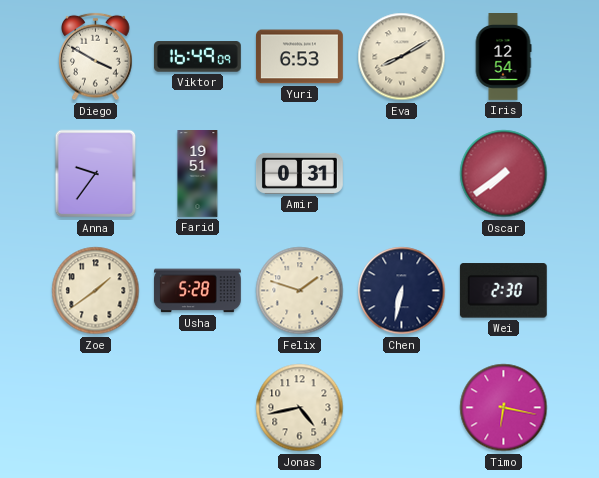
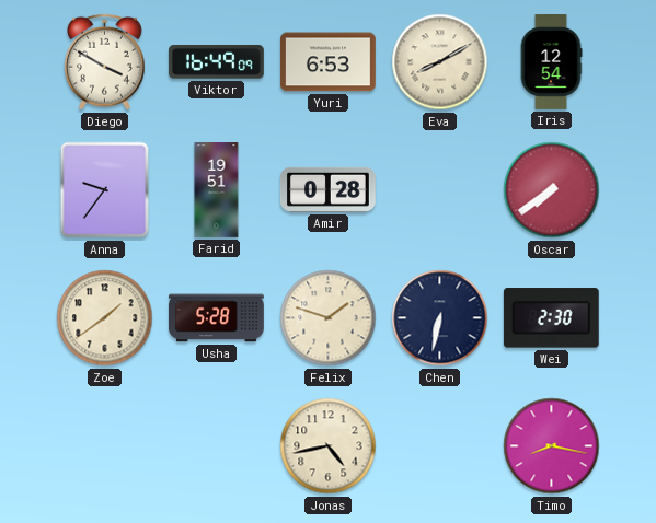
Amir: 0:31 -> 0:28 (329, 189)
Timo: 6:17 -> 8:17 (552, 446)
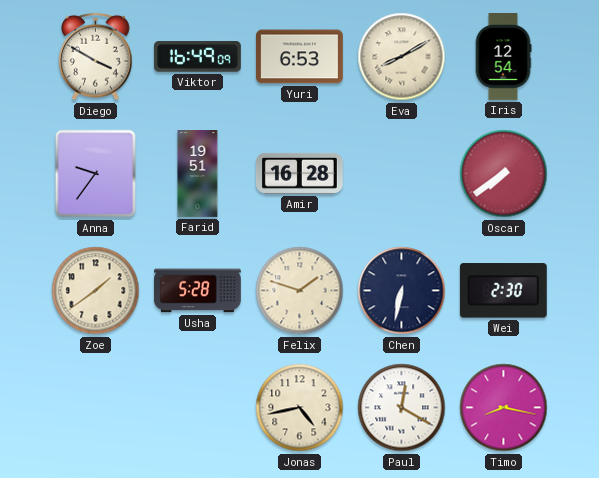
Amir: 0:28 -> 16:28 (300, 173)
Paul: none -> 12:20 (402, 408)
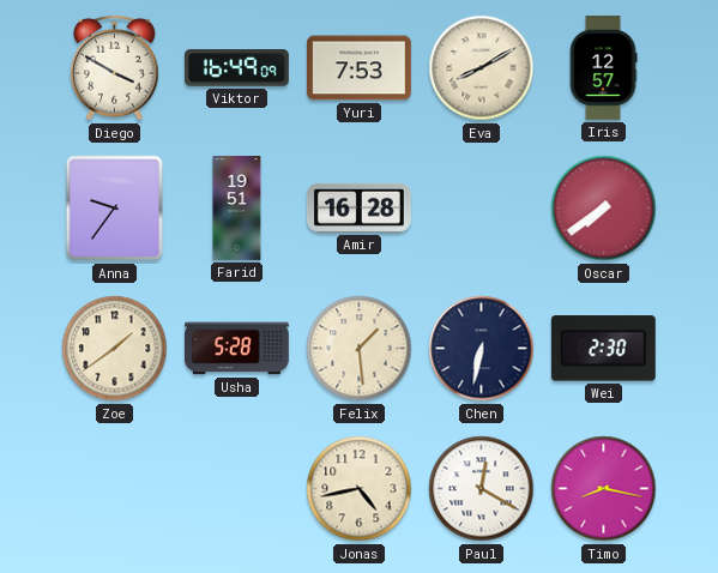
Yuri: 6:53 -> 7:53 (360, 68)
Iris: 12:54 -> 12:57 (603, 68)
Felix: 1:48 -> 1:29 (360, 349)
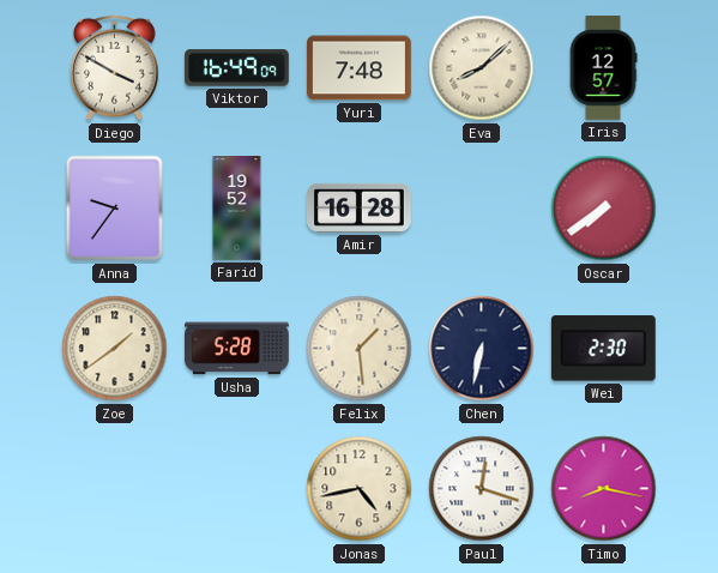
Yuri: 7:53 -> 7:48 (360, 68)
Eva: 8:10 -> 8:08 (482, 68)
Farid: 19:51 -> 19:52 (237, 209)
Paul: 12:20 -> 12:18 (482, 489)
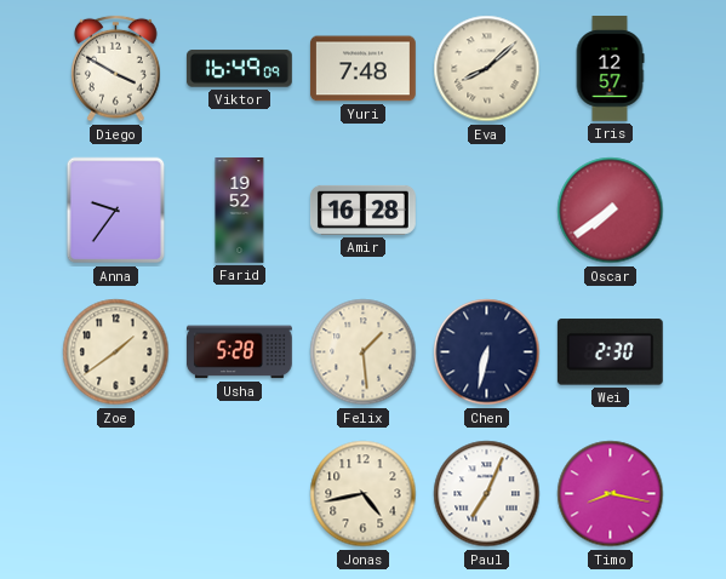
Paul: 12:18 -> 7:04 (487, 494)
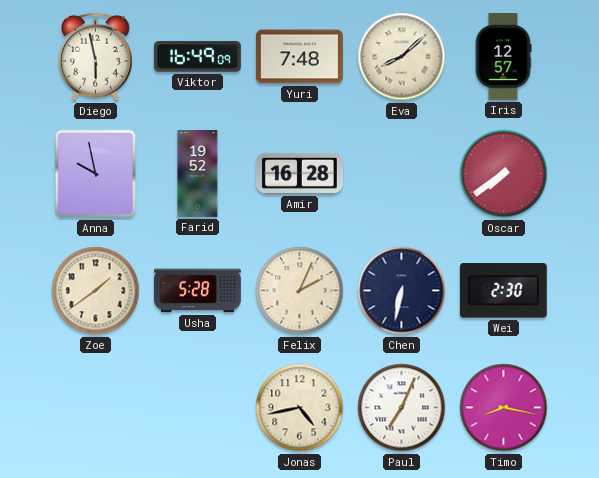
Diego: 3:50 -> 5:58 (96, 57)
Anna: 9:36 -> 9:58 (96, 174)
Felix: 1:29 -> 2:04 (300, 291)
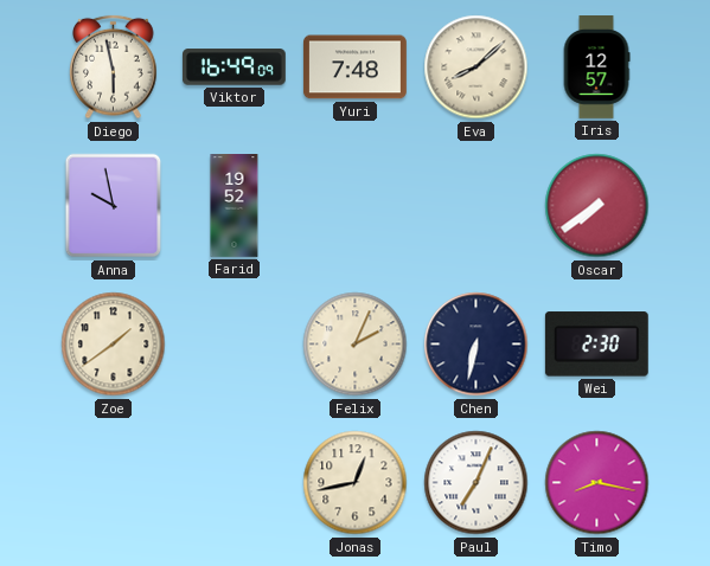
Amir: 16:28 -> none (300, 173)
Usha: 5:28 -> none (197, 291)
Jonas: 4:43 -> 12:43 (356, 483)
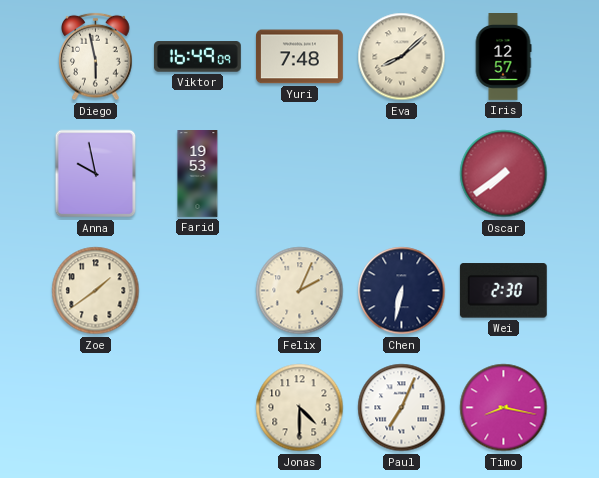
Farid: 19:52 -> 19:53 (198, 174)
Jonas: 12:43 -> 4:30 (300, 408)
